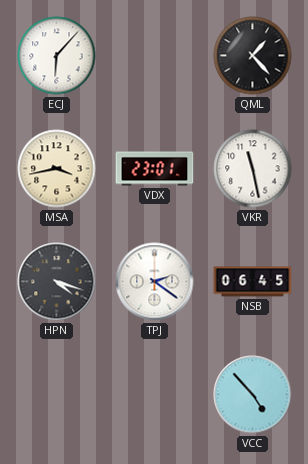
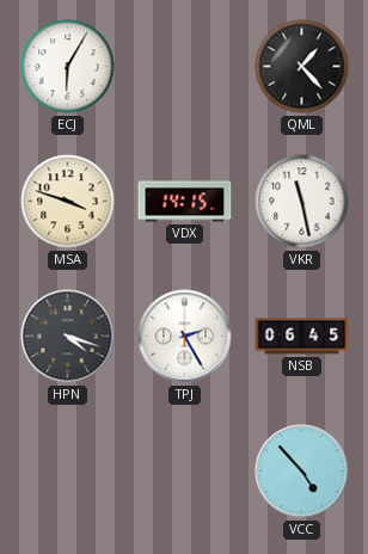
ECJ: 6:07 -> 6:05 (68, 67)
MSA: 3:43 -> 3:48 (68, 202)
VDX: 23:01 -> 14:15 (185, 202)
TPJ: 2:21 -> 2:25 (185, 337)
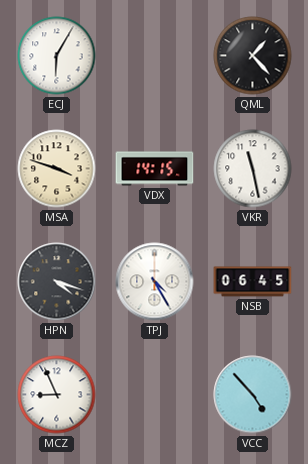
TPJ: 2:25 -> 4:25 (155, 282)
MCZ: none -> 8:56 (57, 395)
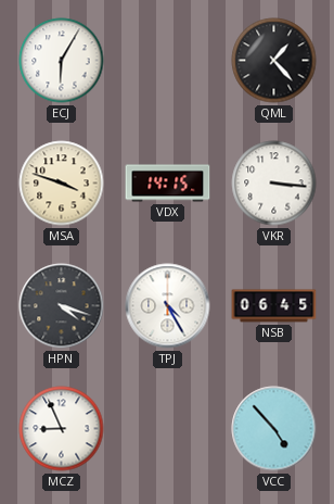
VKR: 11:28 -> 3:16 (274, 184)
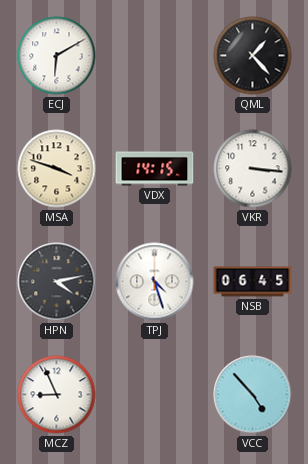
ECJ: 6:05 -> 6:10 (57, 56)
HPN: 4:18 -> 4:13 (57, 282)
TPJ: 4:25 -> 4:27 (155, 282)
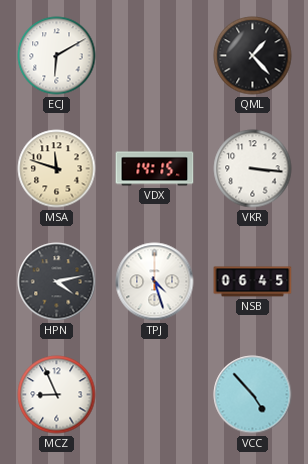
MSA: 3:48 -> 11:48 (57, 169)
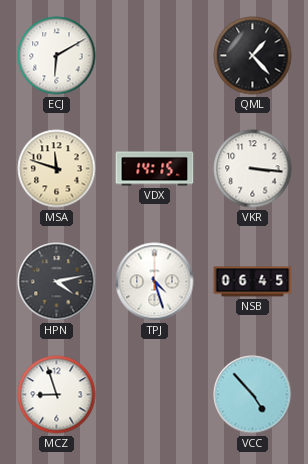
MCZ: 8:56 -> 8:57 (57, 395)
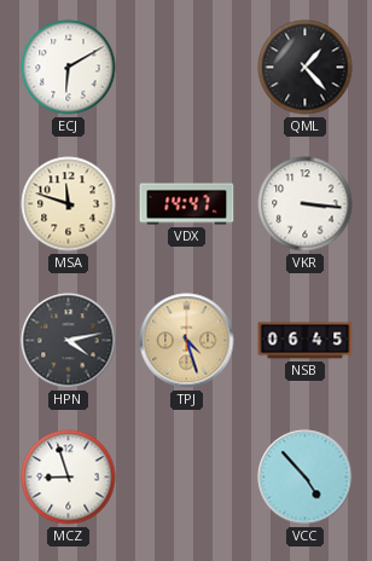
VDX: 14:15 -> 14:47 (187, 204)
TPJ dial: white -> champagne (187, 341)
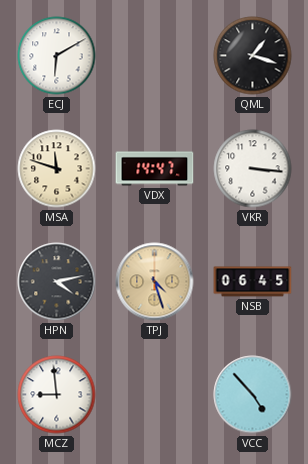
QML: 1:23 -> 1:18 (253, 56)
MCZ: 8:57 -> 8:59 (57, 395)
